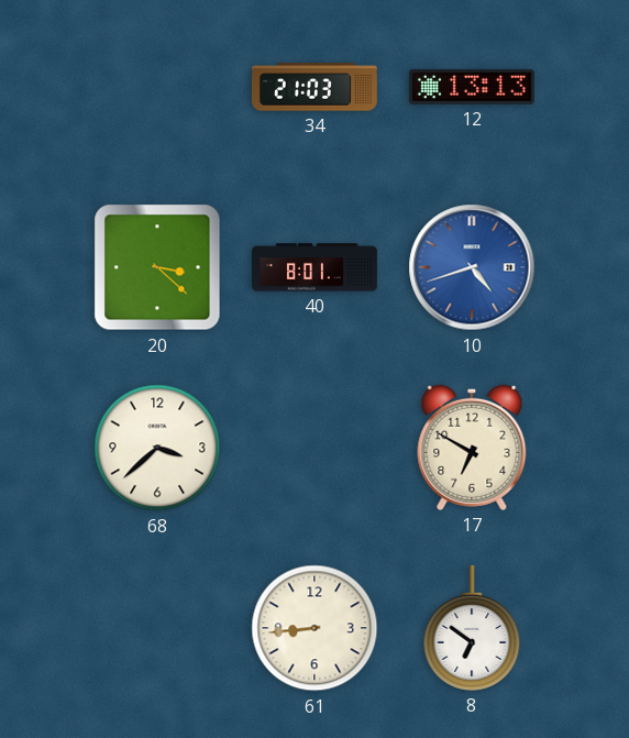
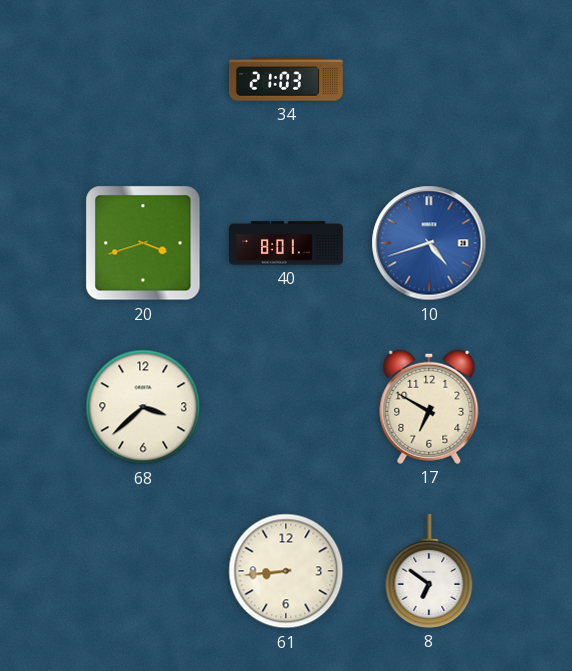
12: 13:13 -> none (472, 87)
20: 3:22 -> 3:42 (143, 243)
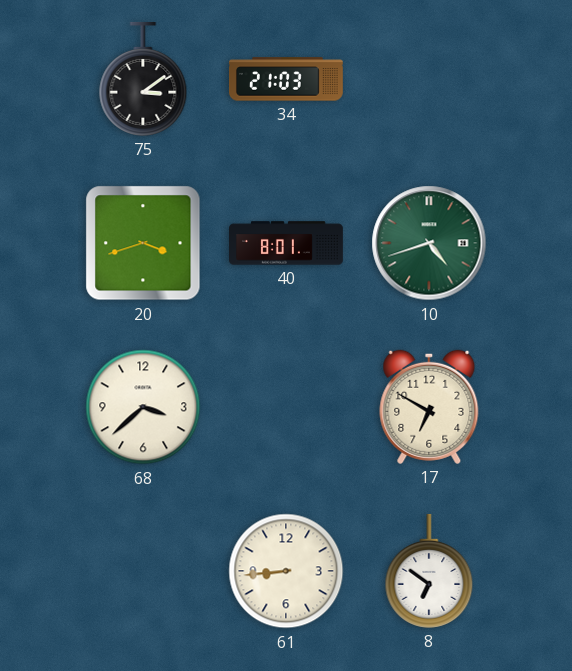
75: none -> 3:09 (143, 79)
10 dial: blue -> green (429, 243)
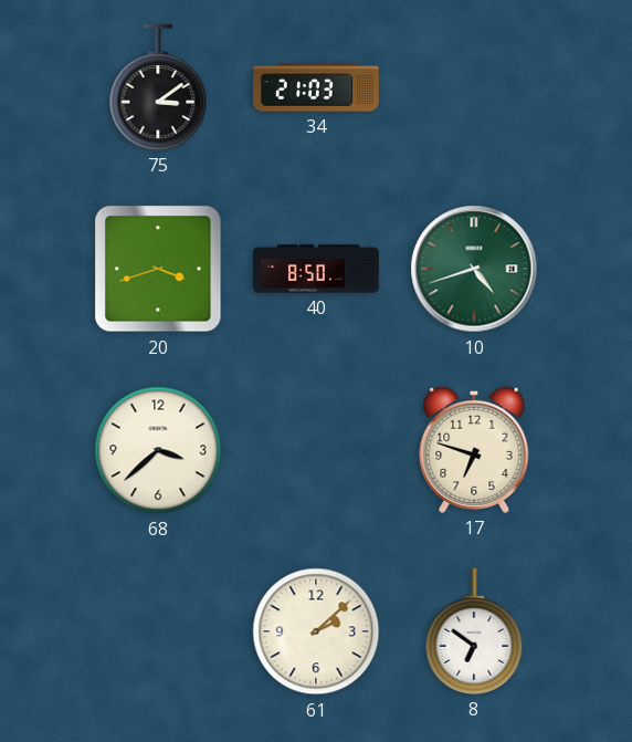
40: 8:01 -> 8:50 (317, 269)
17: 6:50 -> 6:48 (474, 450)
61: 8:44 -> 2:08 (316, 631)
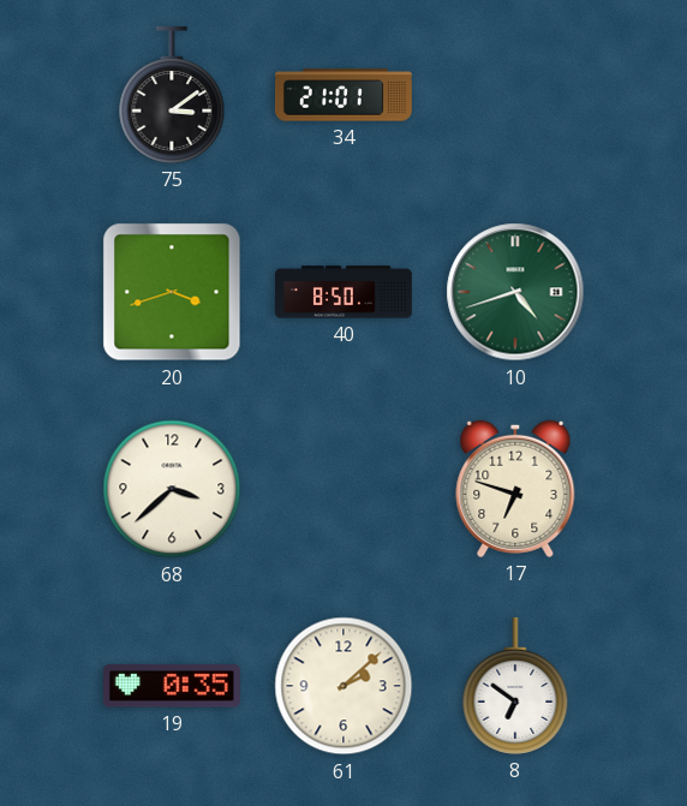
34: 21:03 -> 21:01 (345, 95)
19: none -> 0:35 (172, 686)
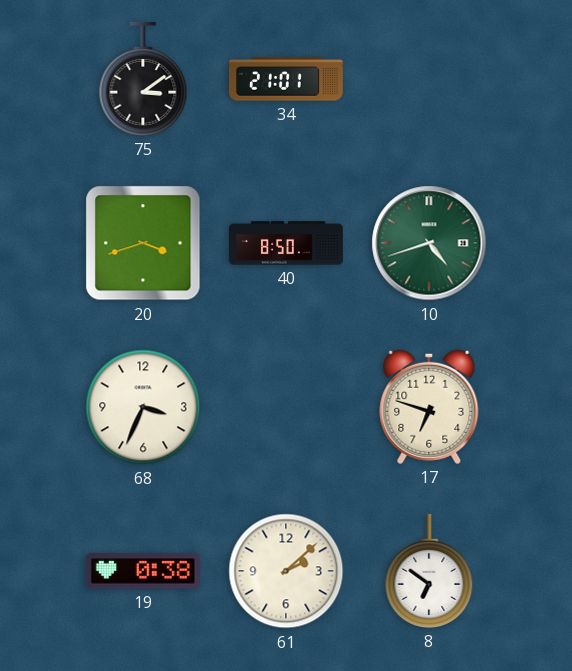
68: 3:38 -> 3:34 (143, 407)
19: 0:35 -> 0:38 (143, 571)
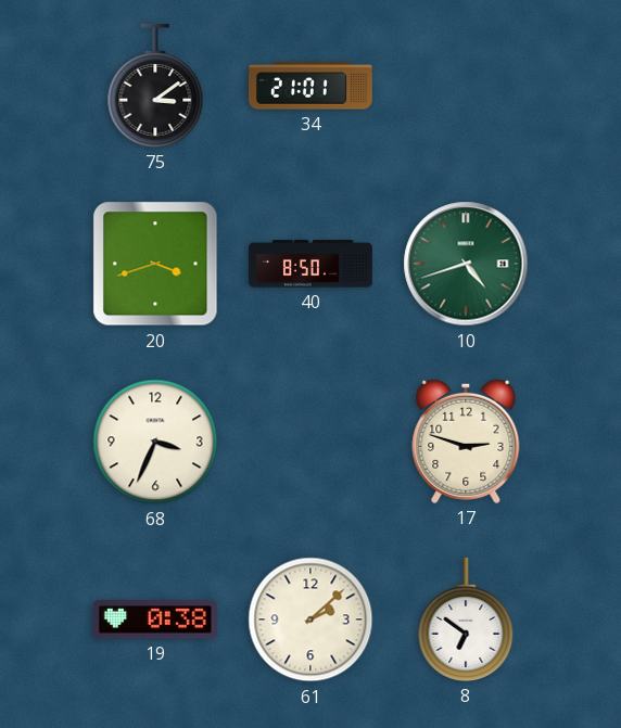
17: 6:48 -> 2:48 (466, 442)
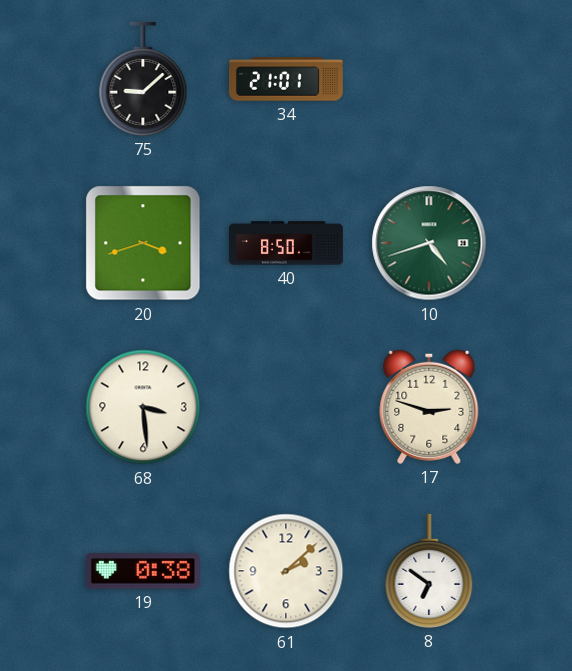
75: 3:09 -> 9:08 (143, 79)
68: 3:34 -> 3:29 (143, 407)
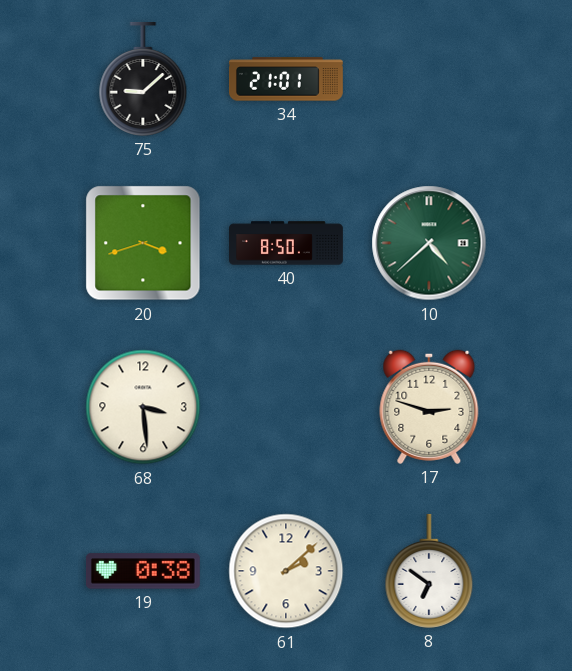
10: 4:42 -> 4:38 (429, 243)
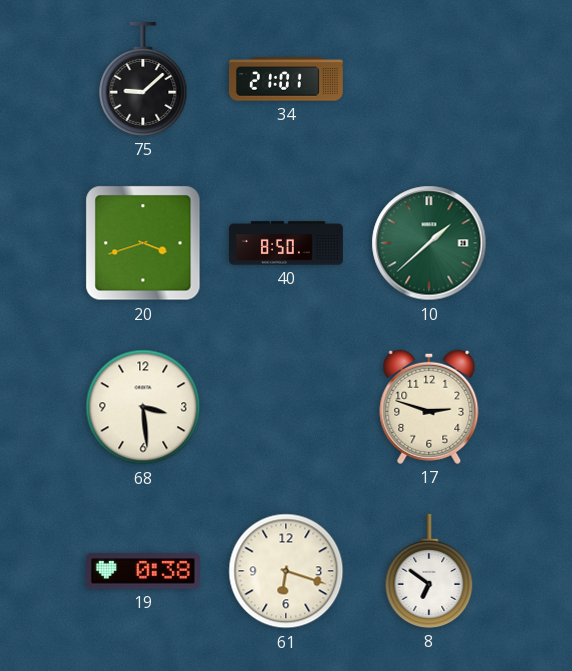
10: 4:38 -> 1:38 (429, 243)
61: 2:08 -> 6:18 (286, 571)
